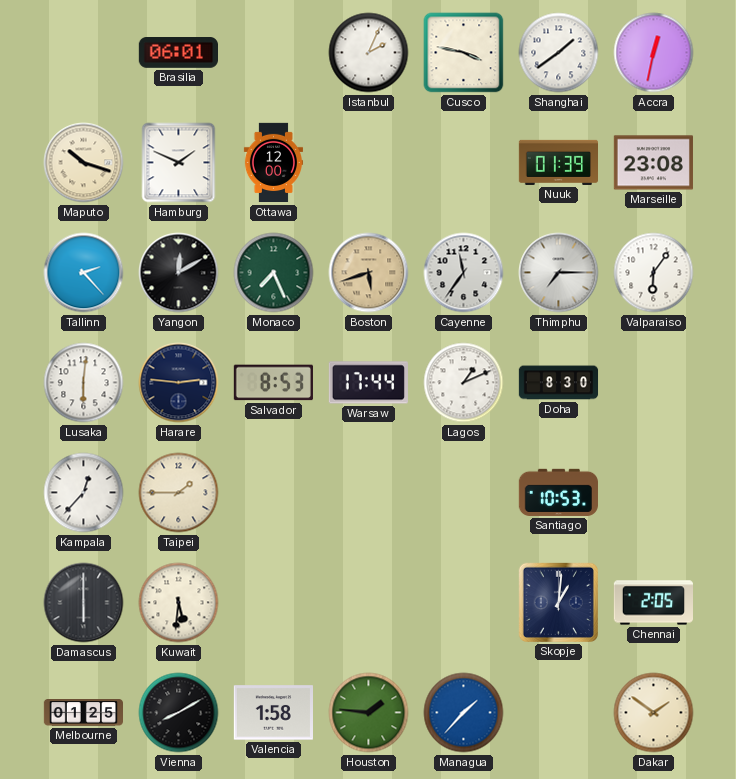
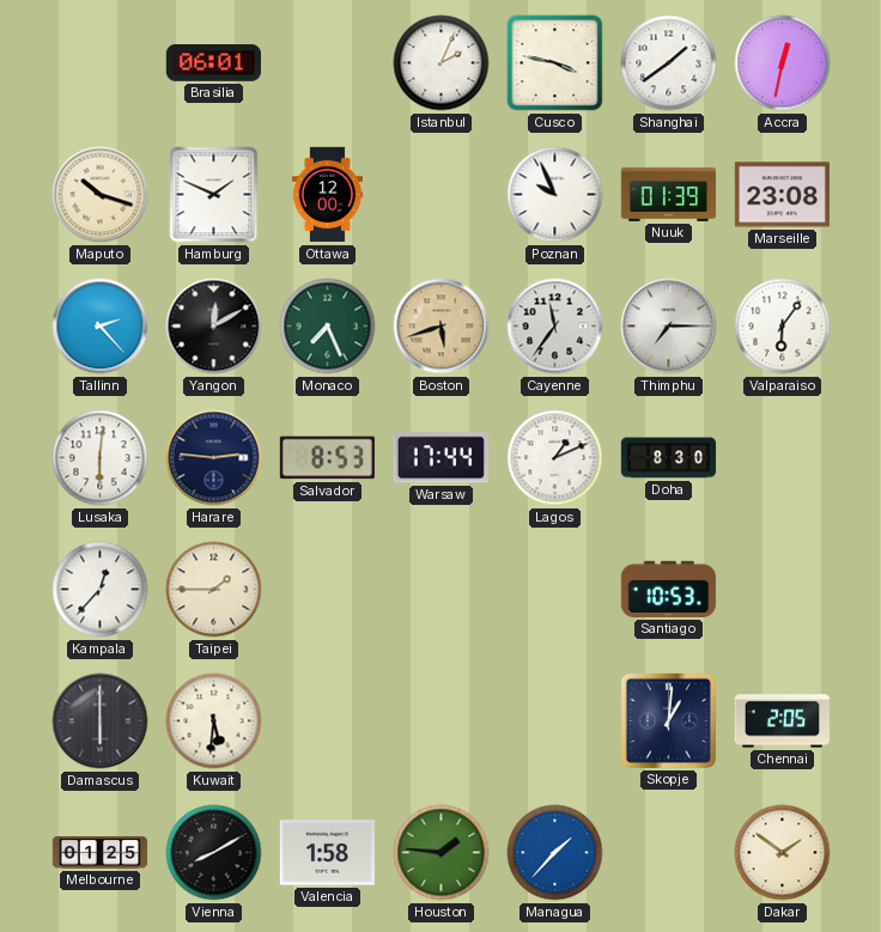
Poznan: none -> 9:56 (555, 195)
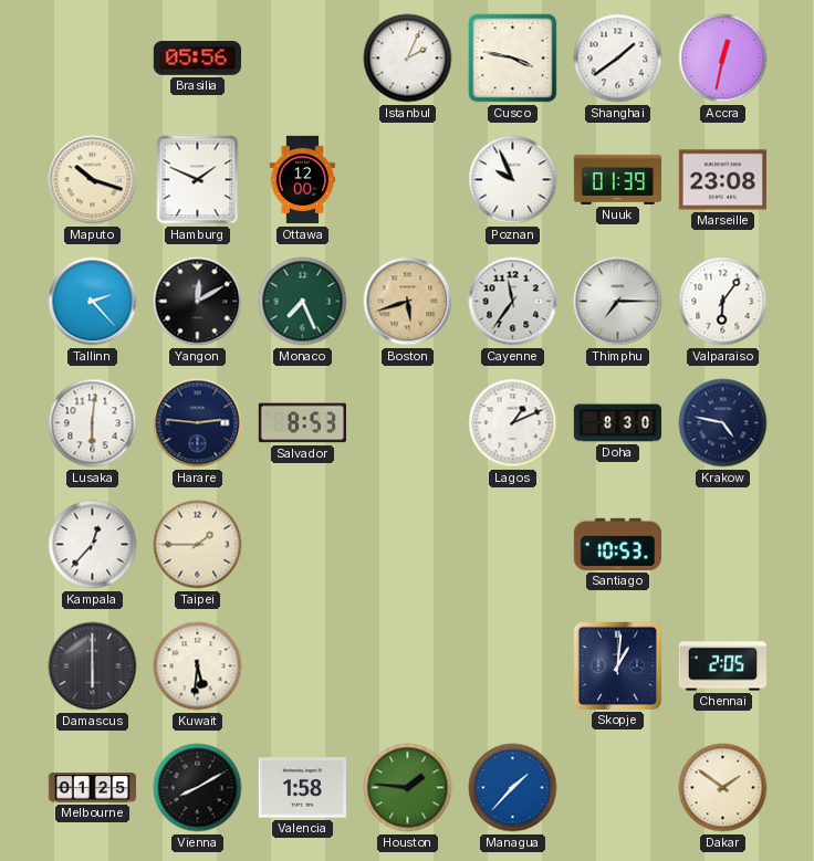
Brasilia: 06:01 -> 05:56 (197, 59)
Warsaw: 17:44 -> none (440, 458)
Krakow: none -> 4:47 (723, 423)
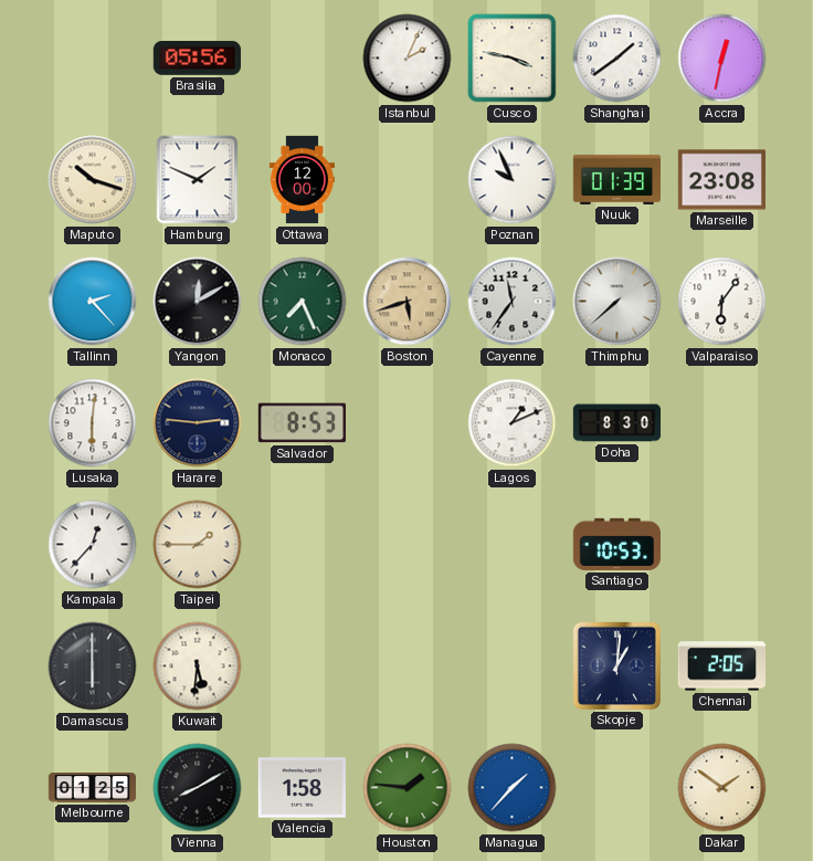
Thimphu: 7:15 -> 7:38 (617, 302)
Krakow: 4:47 -> none (723, 423)
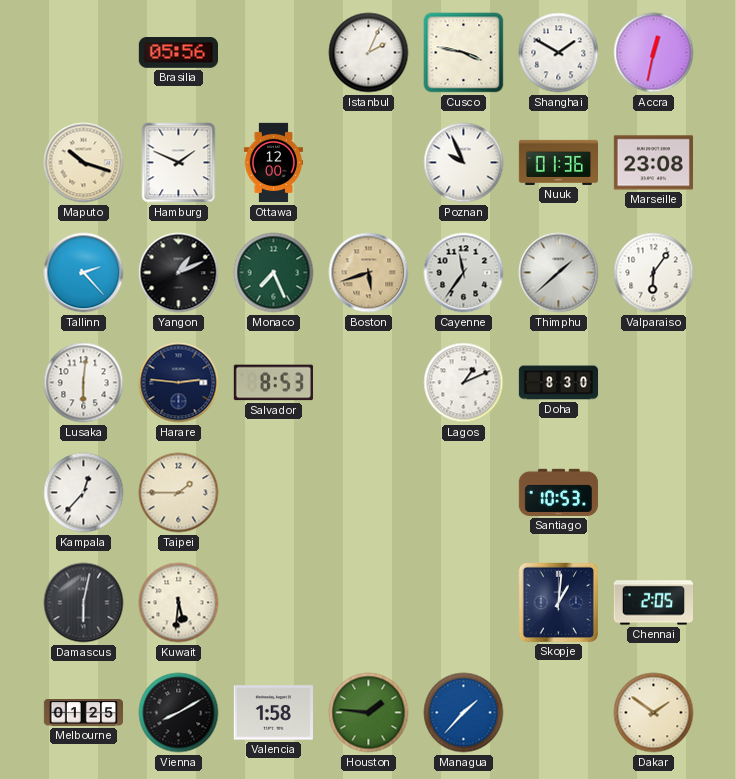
Shanghai: 1:39 -> 1:50 (559, 53)
Nuuk: 01:39 -> 01:36 (558, 162)
Yangon: 12:10 -> 1:11 (179, 273)
Thimphu: 7:38 -> 1:38 (559, 273)
Damascus: 6:00 -> 6:02 (84, 603)
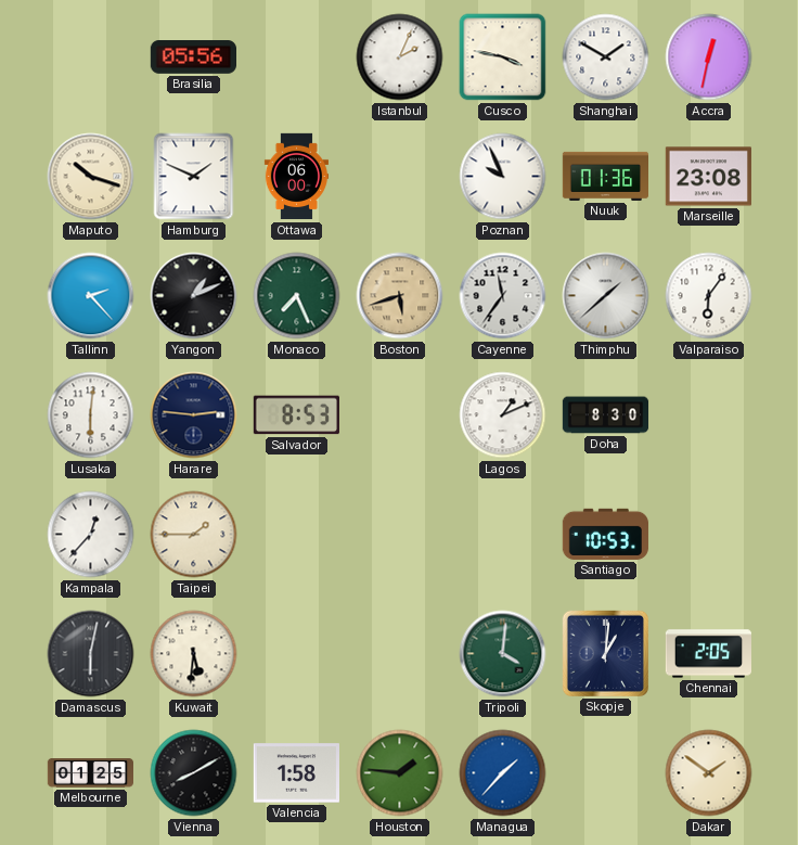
Ottawa: 12:00 -> 06:00 (296, 177)
Tripoli: none -> 4:01 (503, 654)
